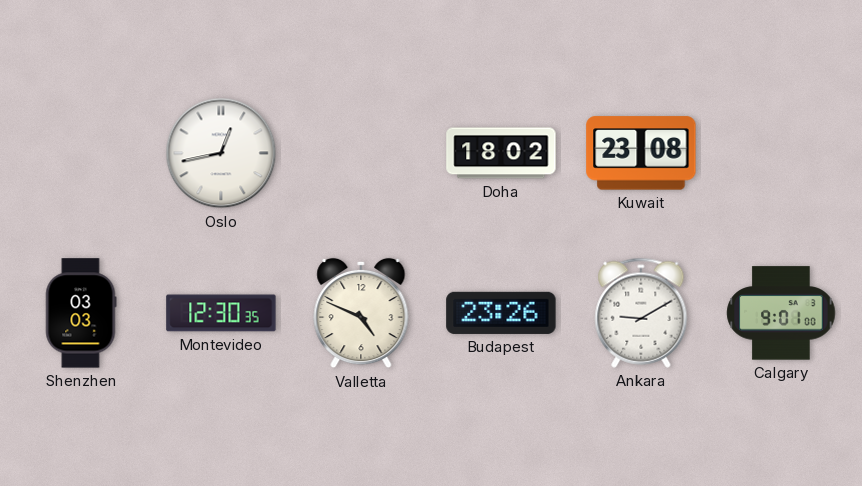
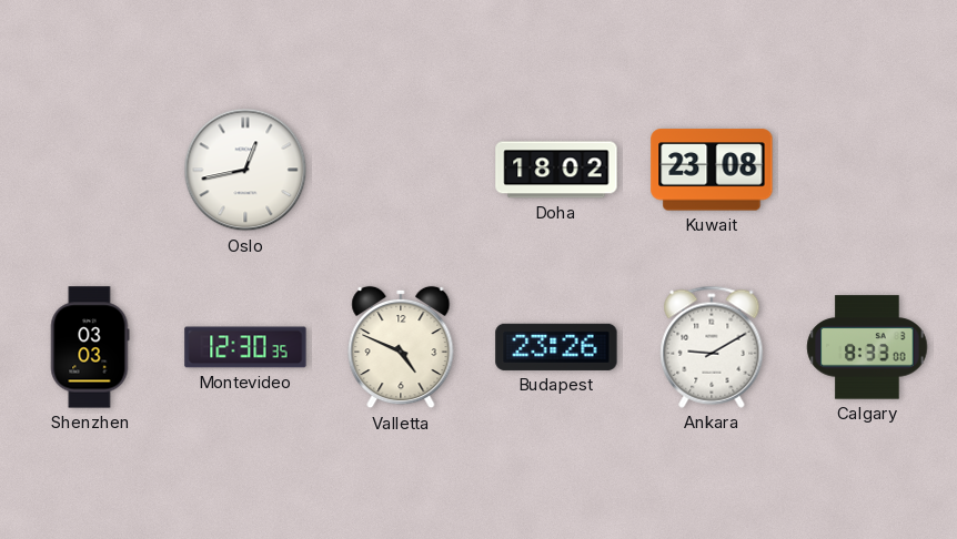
Calgary: 9:01 -> 8:33 (867, 347)
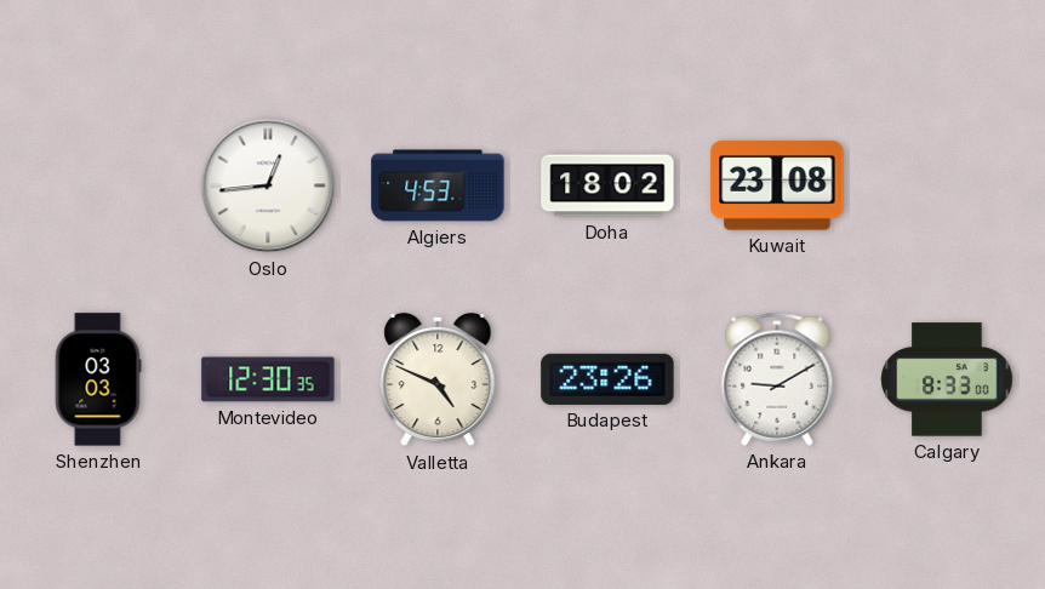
Oslo: 12:43 -> 12:44 (268, 185)
Algiers: none -> 4:53 (438, 185)
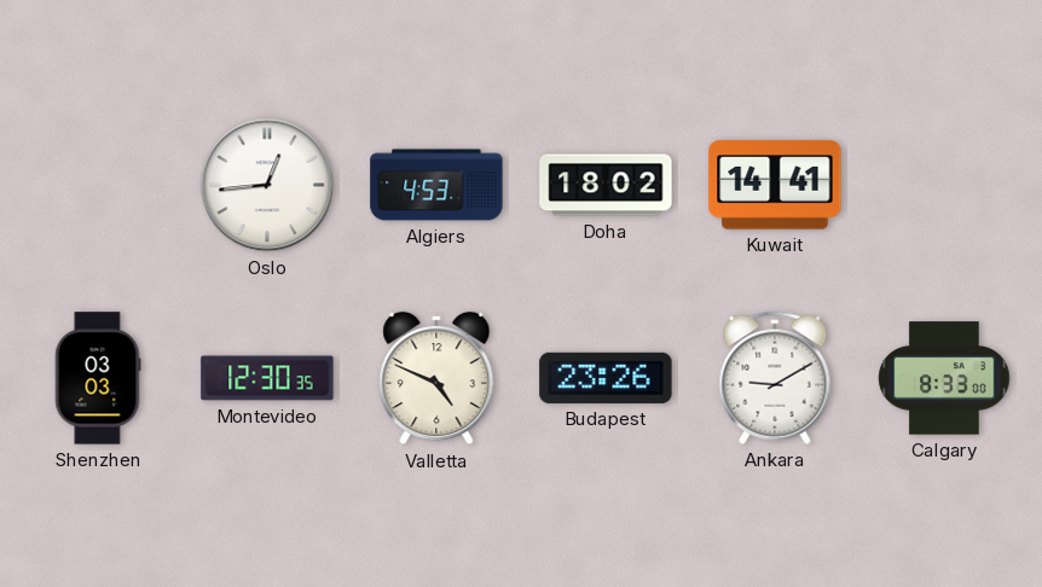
Kuwait: 23:08 -> 14:41 (775, 185)
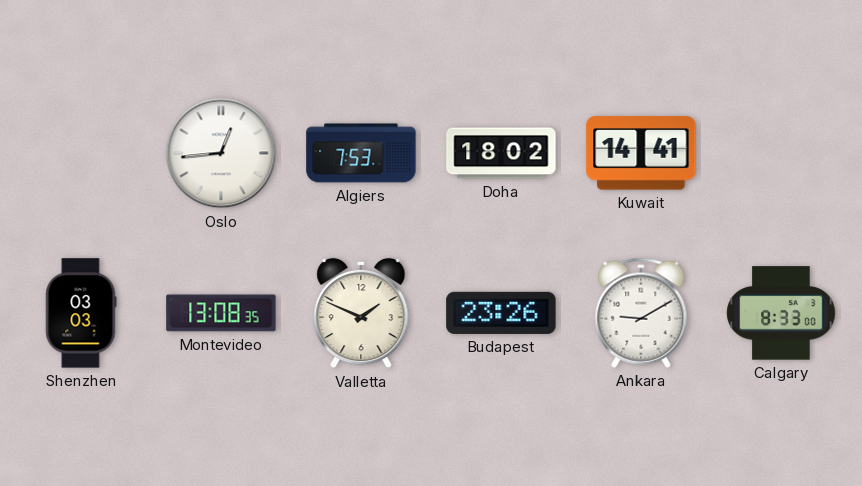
Algiers: 4:53 -> 7:53 (361, 153)
Montevideo: 12:30 -> 13:08 (221, 313)
Valletta: 4:49 -> 1:49 (361, 313)
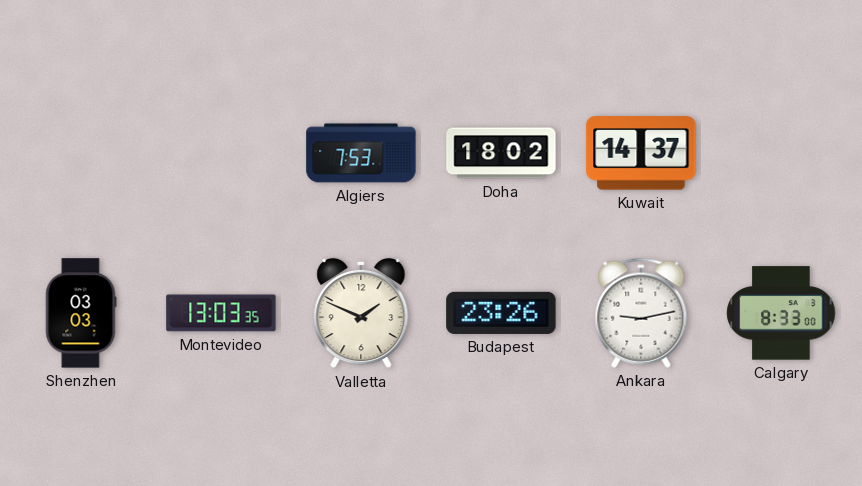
Oslo: 12:44 -> none (221, 153)
Kuwait: 14:41 -> 14:37 (641, 153)
Montevideo: 13:08 -> 13:03 (221, 313)
Ankara: 9:10 -> 9:13 (641, 313)
